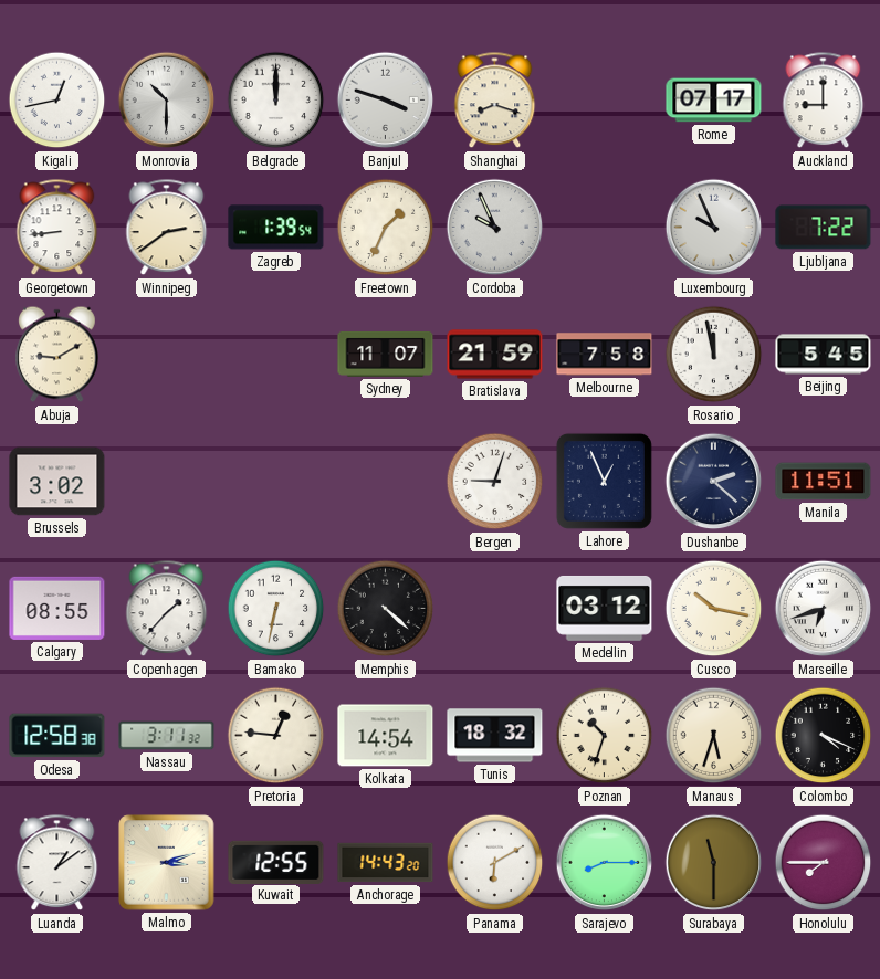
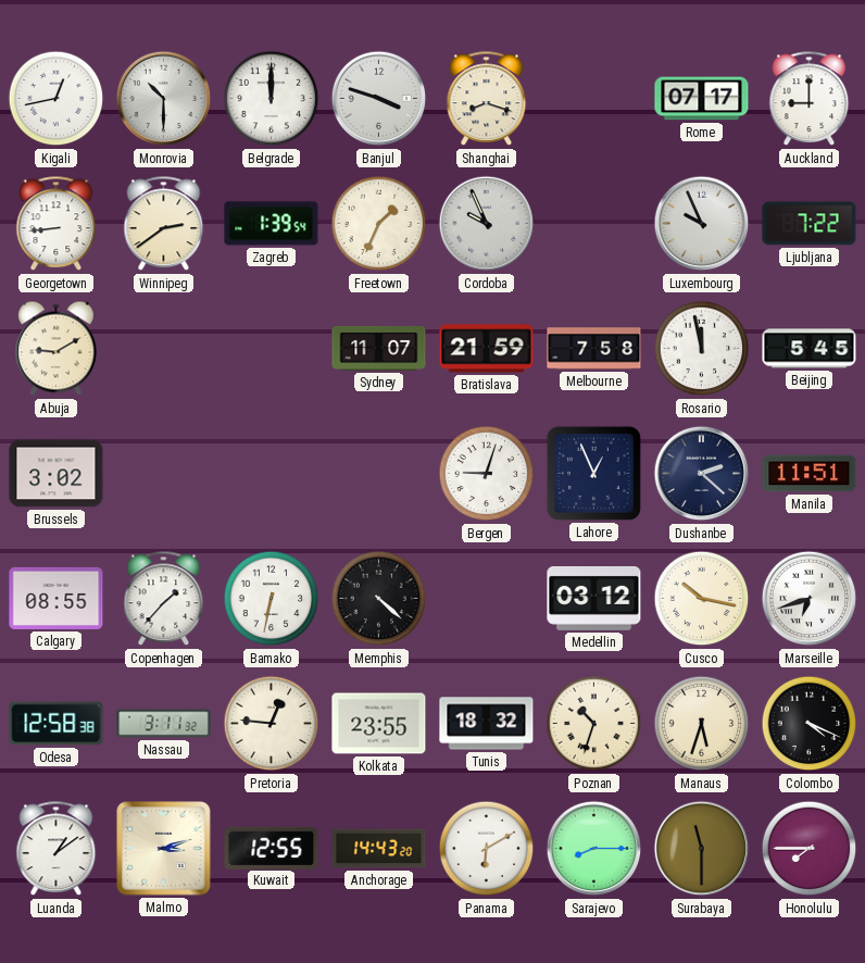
Kolkata: 14:54 -> 23:55 (379, 724)
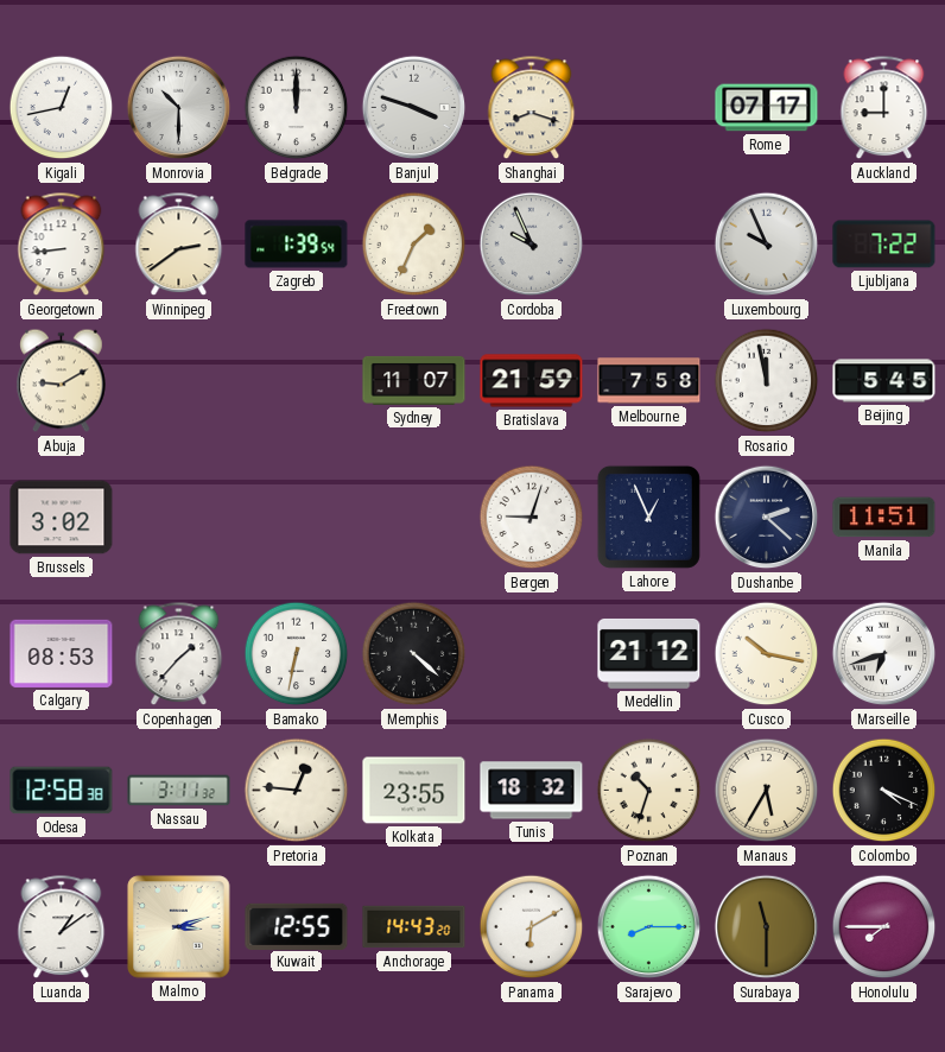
Calgary: 08:55 -> 08:53 (62, 653)
Medellin: 03:12 -> 21:12 (649, 653)
Manaus: 5:33 -> 5:35 (767, 791)
